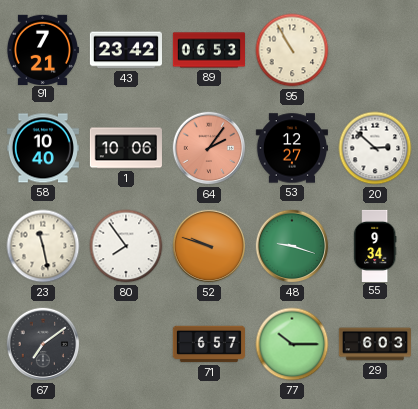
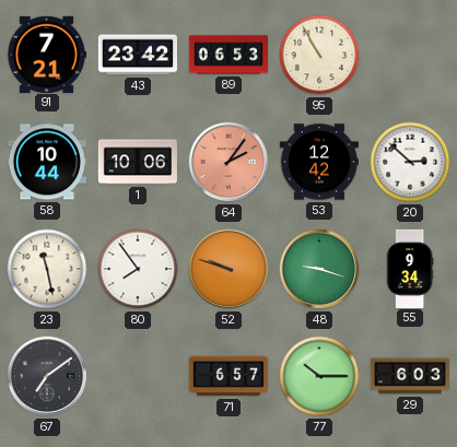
58: 10:40 -> 10:44 (47, 162)
53: 12:27 -> 12:42 (318, 162)
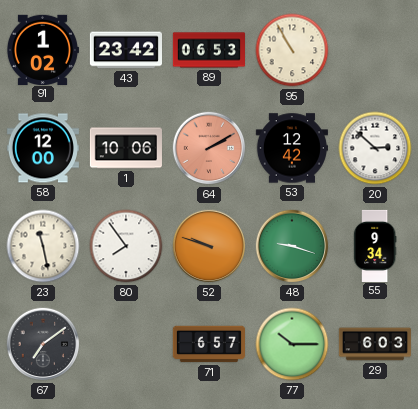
91: 7:21 -> 1:02 (42, 49)
58: 10:44 -> 12:00 (43, 148)
64: 2:06 -> 2:10 (209, 148)
